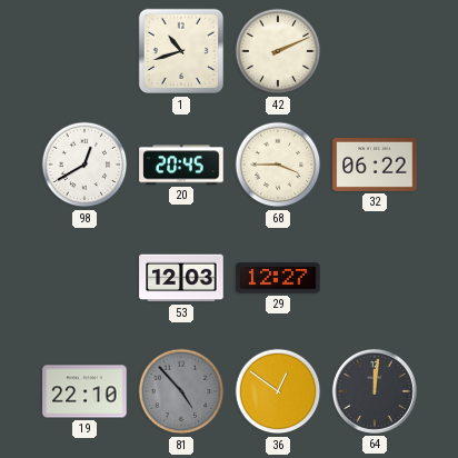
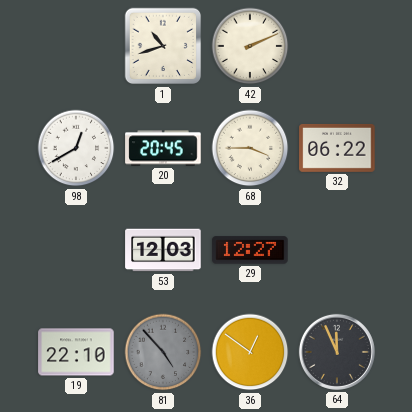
64: 12:01 -> 11:56 (337, 352)
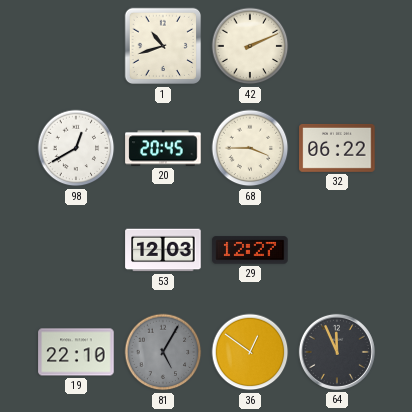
81: 4:53 -> 5:05 (163, 352)
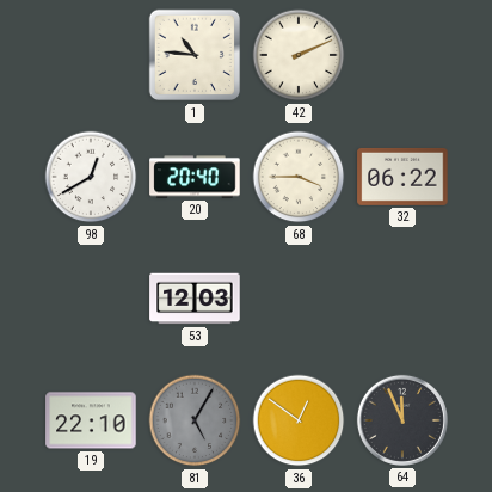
1: 10:42 -> 10:46 (195, 55)
20: 20:45 -> 20:40 (195, 177)
29: 12:27 -> none (250, 250)
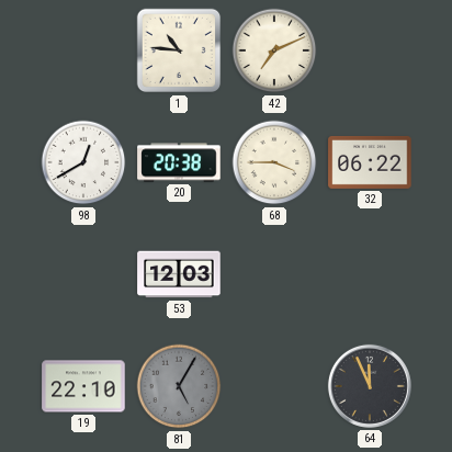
42: 2:11 -> 7:11 (274, 50)
20: 20:40 -> 20:38 (179, 162)
36: 12:51 -> none (299, 420)
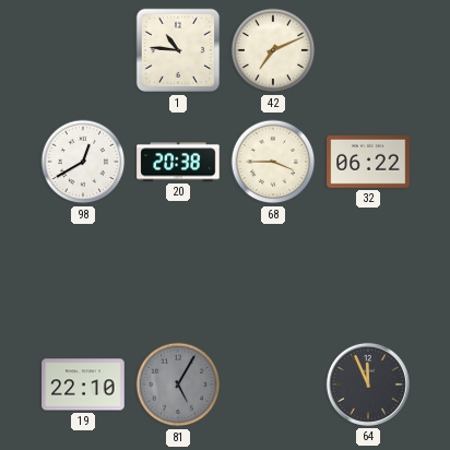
53: 12:03 -> none (179, 274)
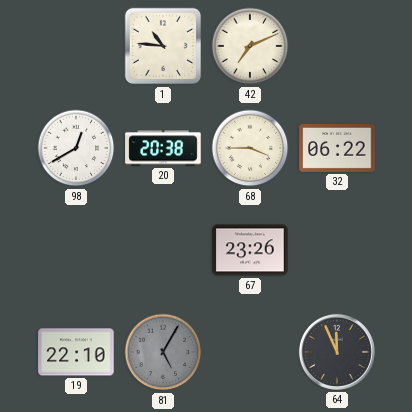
67: none -> 23:26 (250, 250)
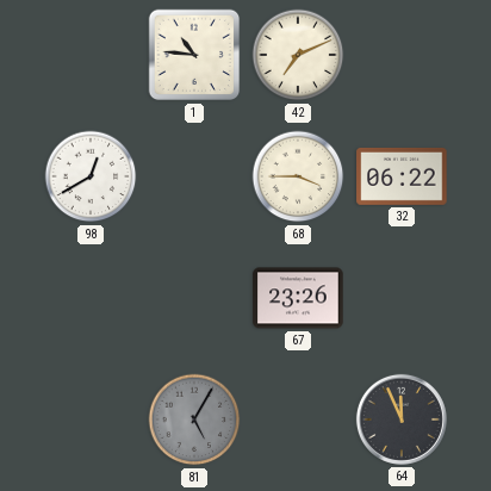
20: 20:38 -> none (163, 148)
19: 22:10 -> none (76, 352)
